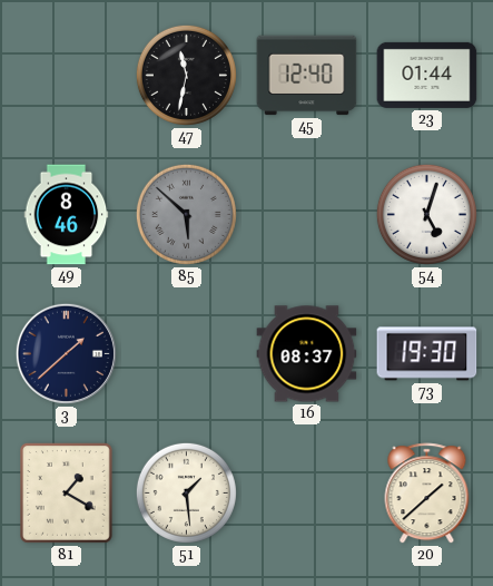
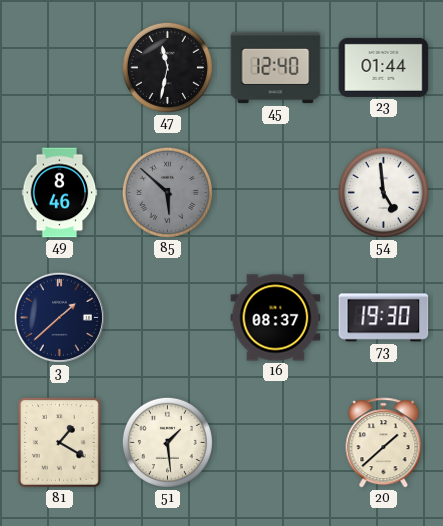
54: 5:03 -> 4:59 (383, 192)
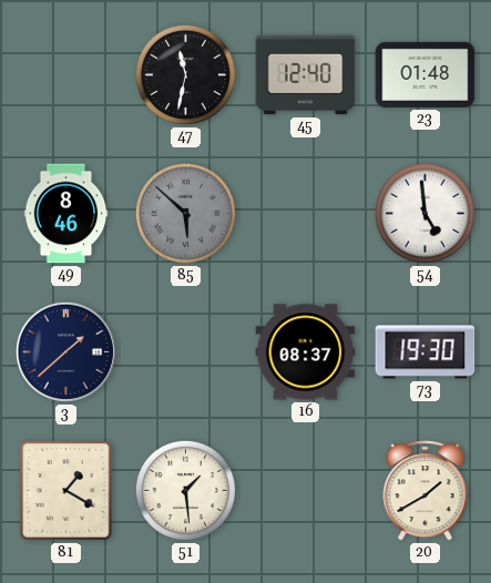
23: 01:44 -> 01:48 (426, 74)
20: 1:38 -> 1:40 (426, 491)
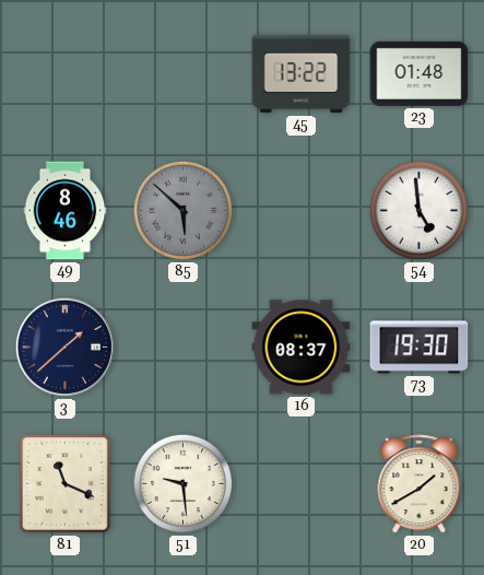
47: 11:32 -> none (185, 74)
45: 12:40 -> 13:22 (302, 74)
81: 1:20 -> 11:19 (66, 484)
51: 1:29 -> 9:29 (182, 483)
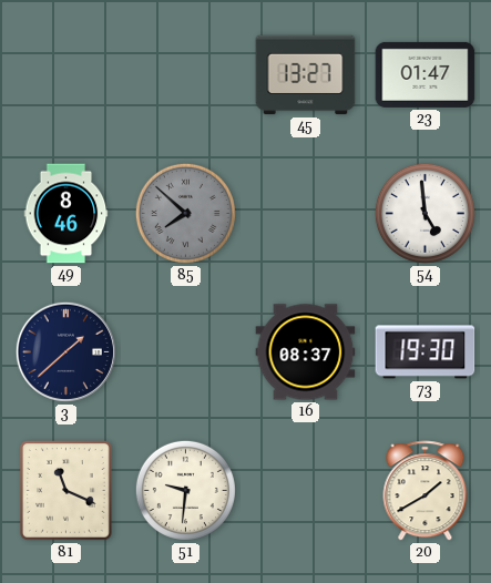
45: 13:22 -> 13:27 (306, 75)
23: 01:48 -> 01:47 (426, 74)
85: 5:52 -> 7:52 (185, 213)
51: 9:29 -> 9:31 (185, 490)
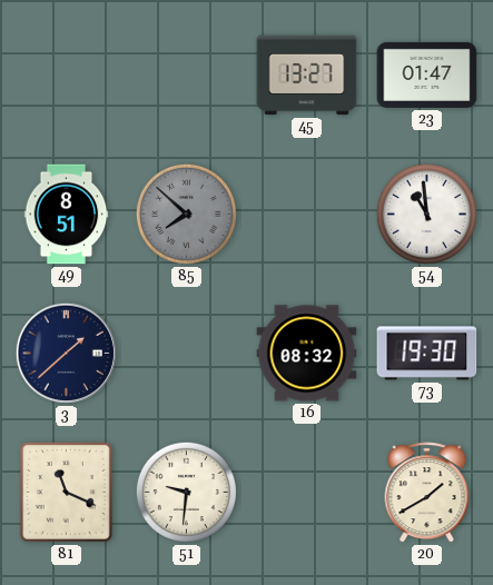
49: 8:46 -> 8:51 (67, 215)
54: 4:59 -> 10:59 (426, 214)
16: 08:37 -> 08:32 (307, 354)
